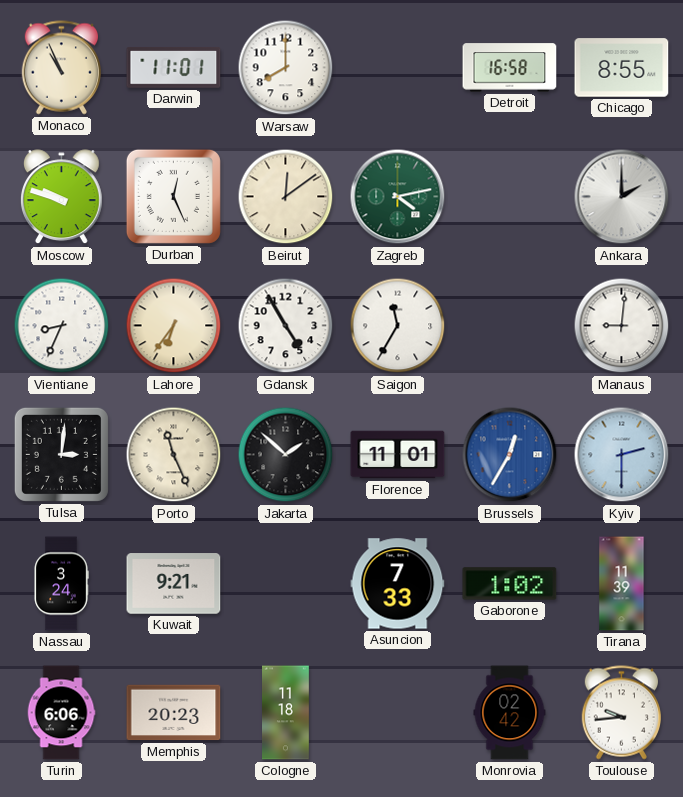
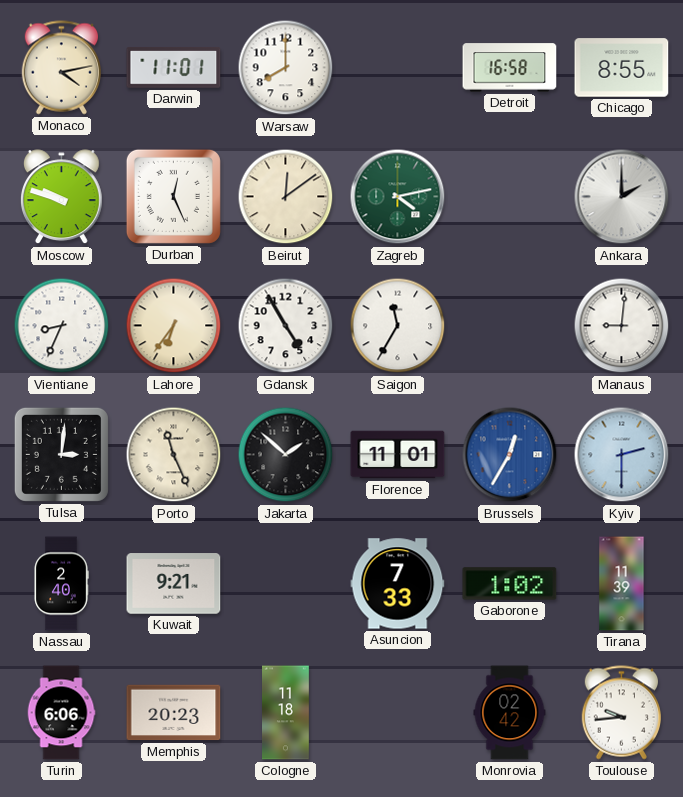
Monaco: 10:56 -> 4:13 (61, 68)
Nassau: 3:24 -> 2:40 (61, 584)
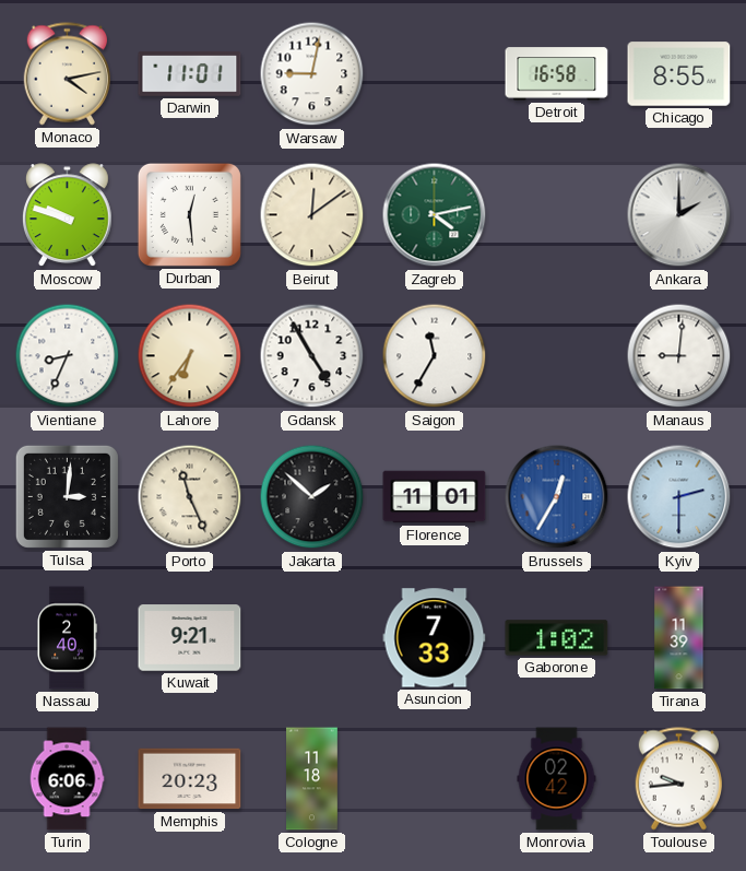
Warsaw: 8:00 -> 9:02 (312, 74)
Durban: 12:26 -> 12:29 (189, 214)
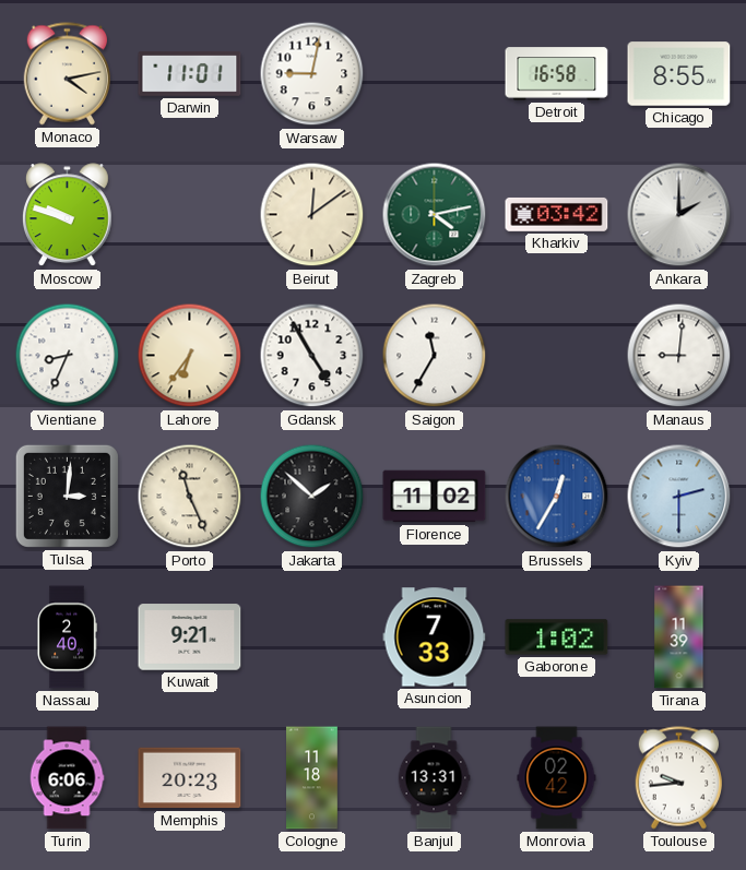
Durban: 12:29 -> none (189, 214)
Kharkiv: none -> 03:42 (557, 215)
Florence: 11:01 -> 11:02 (435, 497)
Banjul: none -> 13:31 (434, 778)
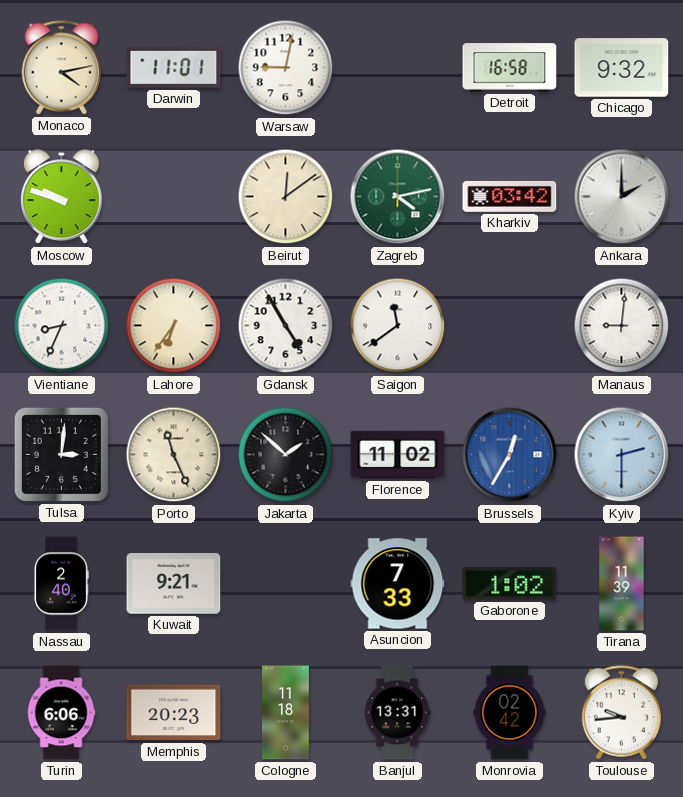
Chicago: 8:55 -> 9:32 (622, 68)
Saigon: 11:35 -> 11:39 (398, 326)
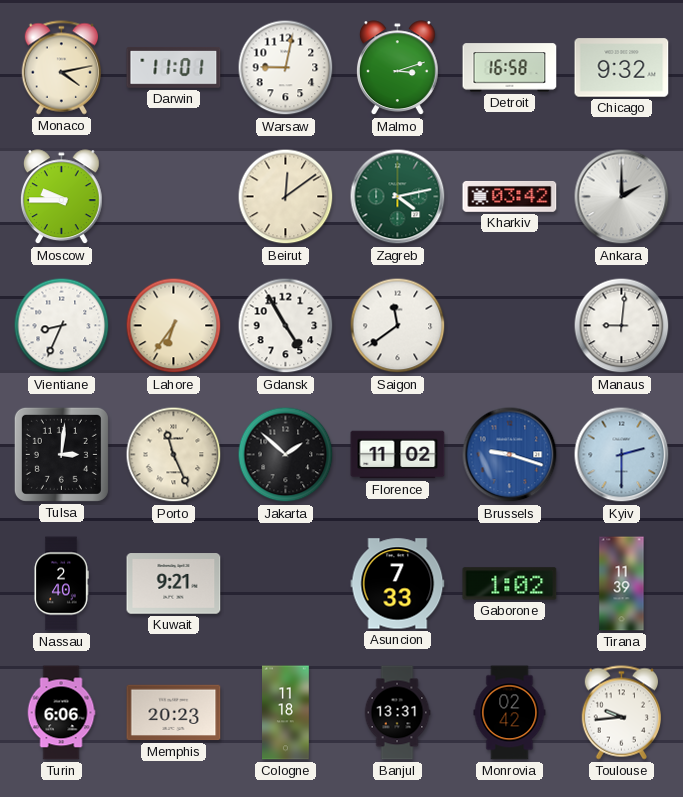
Malmo: none -> 3:12 (397, 68)
Moscow: 9:48 -> 9:45 (61, 197)
Brussels: 12:35 -> 9:18 (510, 455)
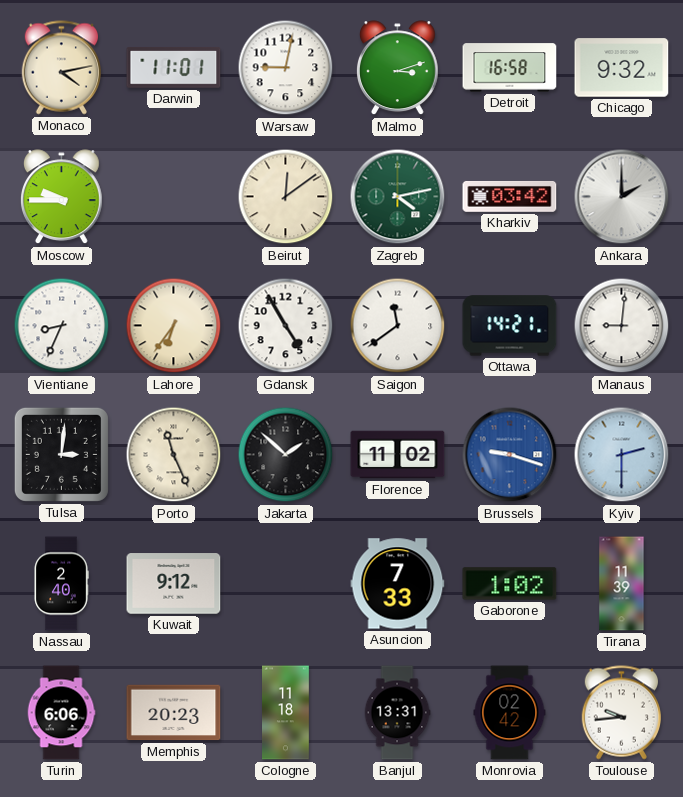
Ottawa: none -> 14:21 (510, 326)
Kuwait: 9:21 -> 9:12 (174, 584)
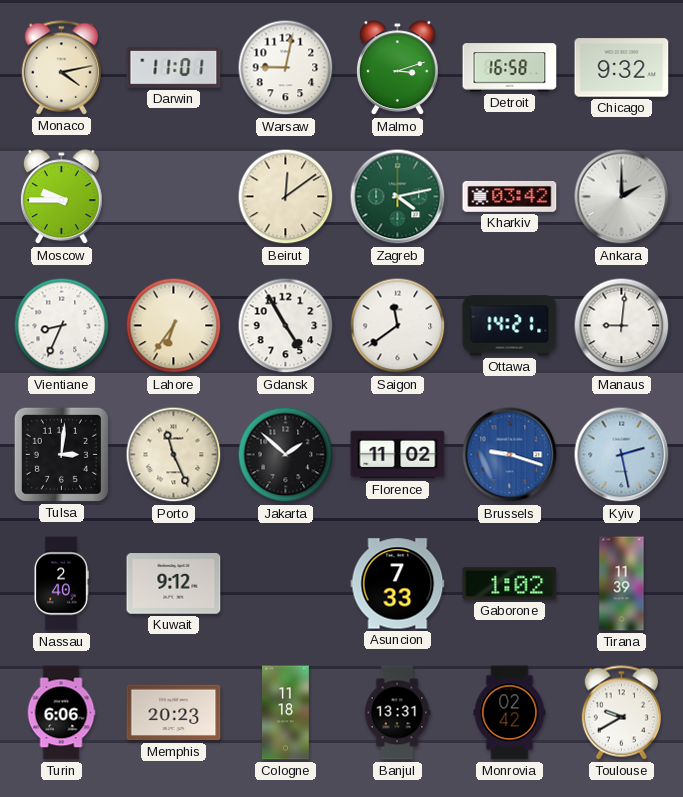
Kyiv: 2:30 -> 2:28 (622, 455)
Toulouse: 9:44 -> 9:40 (621, 713)
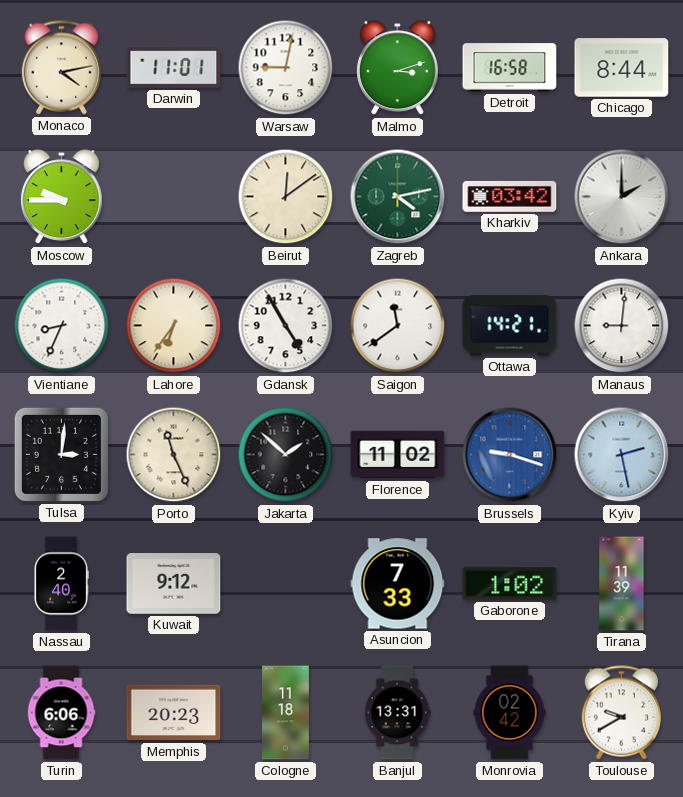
Chicago: 9:32 -> 8:44 (622, 68)
